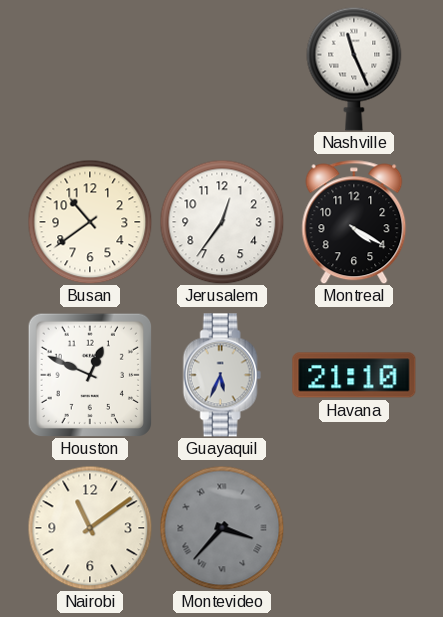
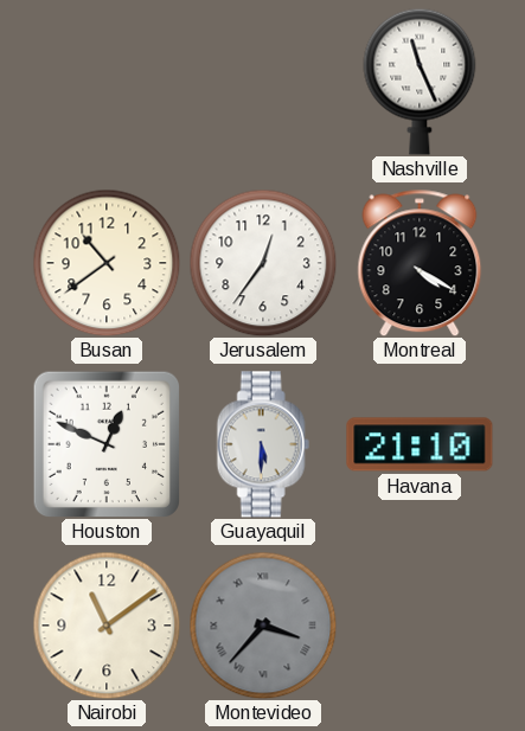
Guayaquil: 5:34 -> 5:30 (263, 444)
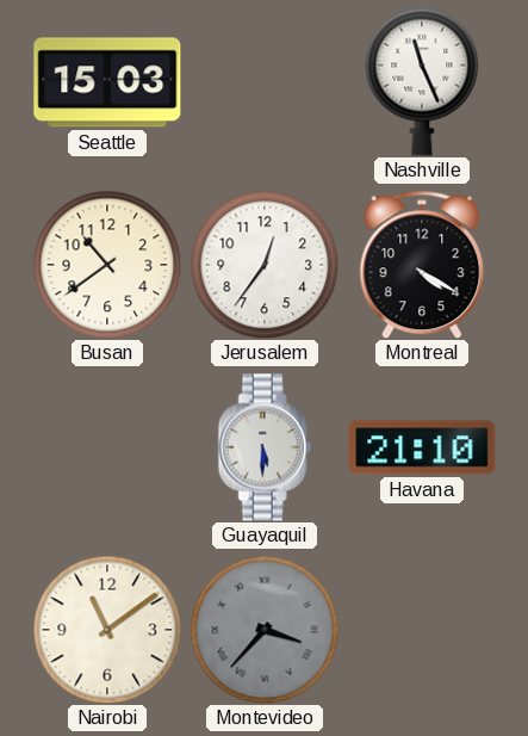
Seattle: none -> 15:03 (107, 82)
Houston: 12:49 -> none (105, 443)
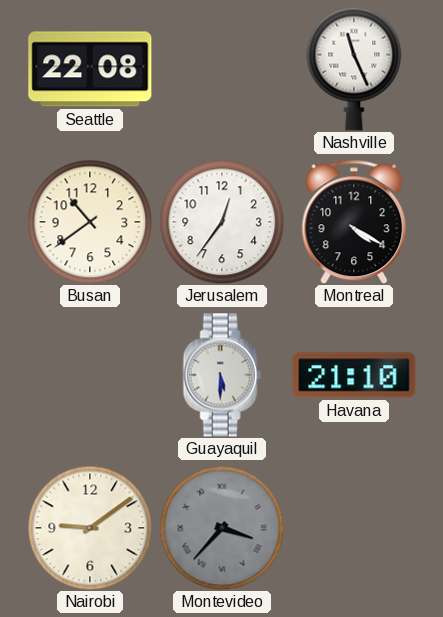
Seattle: 15:03 -> 22:08 (90, 69)
Nairobi: 11:09 -> 9:09 (90, 528)
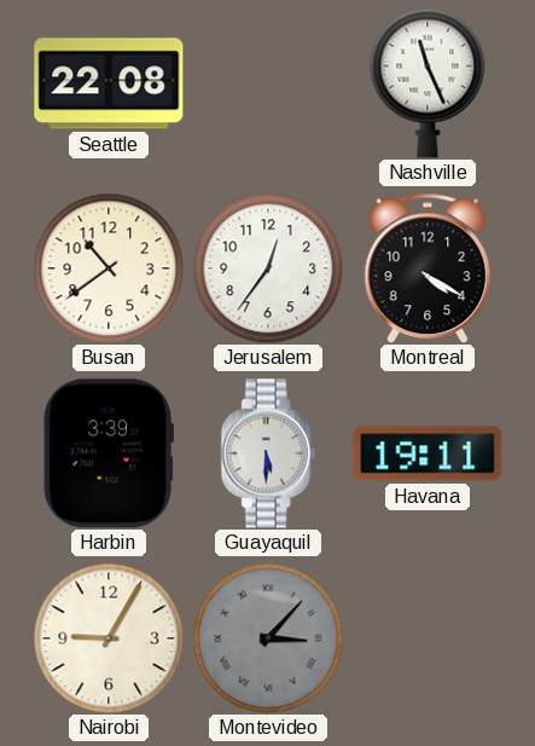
Harbin: none -> 3:39 (109, 453)
Havana: 21:10 -> 19:11 (428, 453)
Nairobi: 9:09 -> 9:05 (109, 638)
Montevideo: 3:37 -> 3:07 (268, 638)
